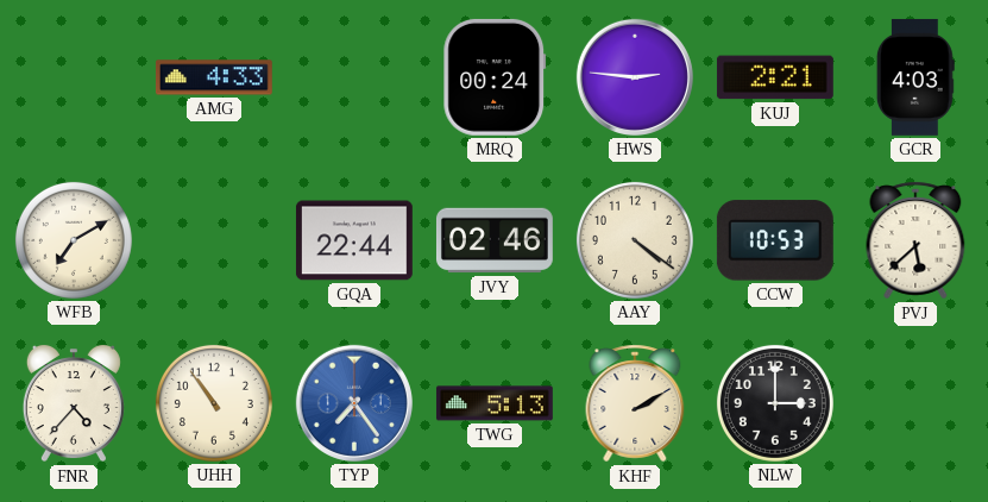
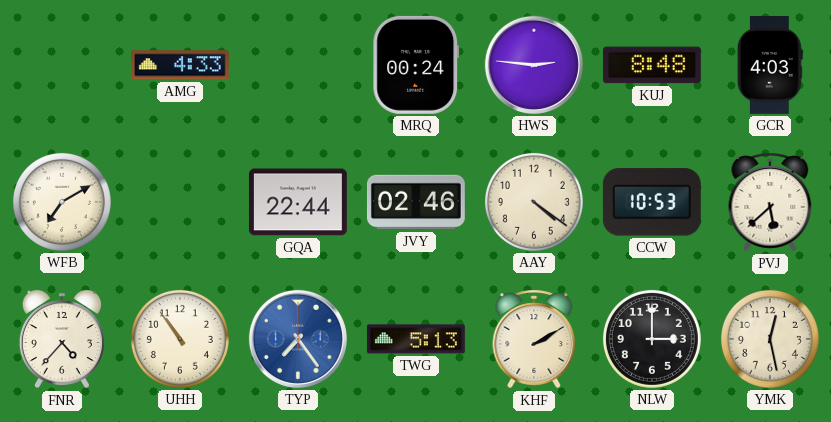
KUJ: 2:21 -> 8:48 (652, 65)
YMK: none -> 12:28 (770, 339)
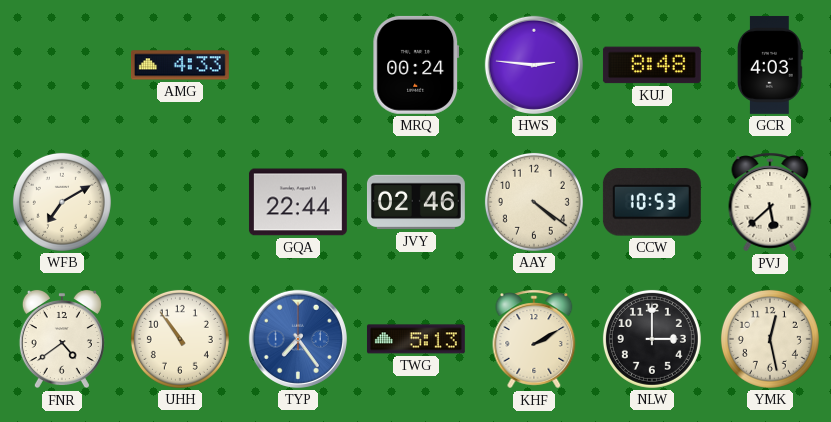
FNR: 4:37 -> 4:39 (62, 339)
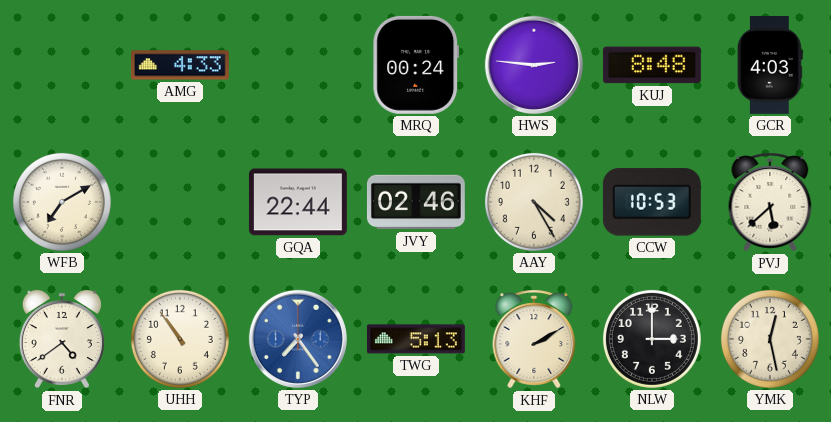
AAY: 4:21 -> 4:25 (534, 202)
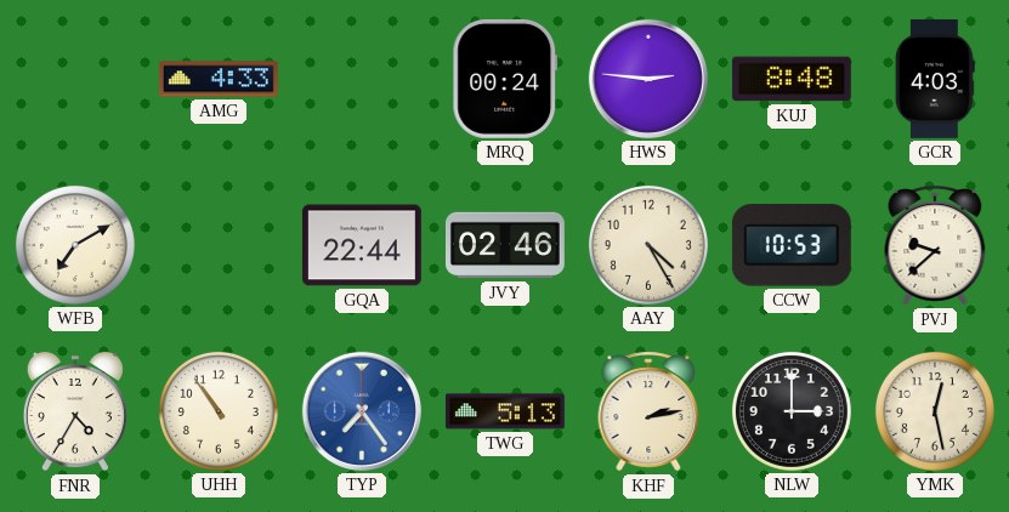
PVJ: 5:38 -> 9:38 (935, 245)
FNR: 4:39 -> 4:35 (75, 411)
KHF: 2:10 -> 2:13 (648, 411)
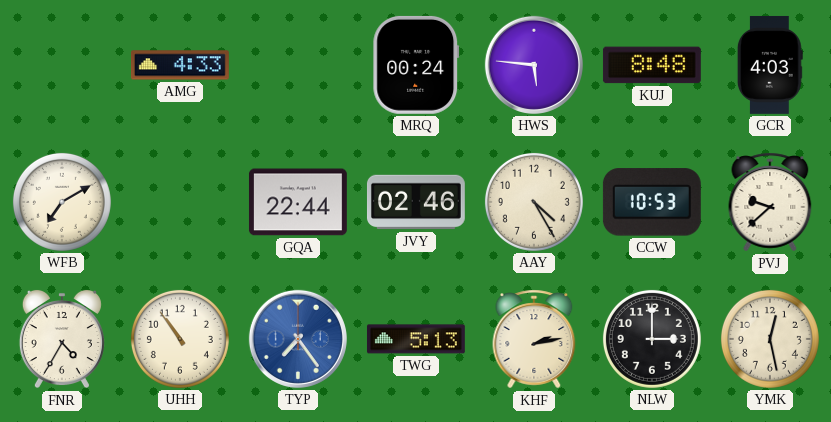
HWS: 2:46 -> 5:46 (534, 65)
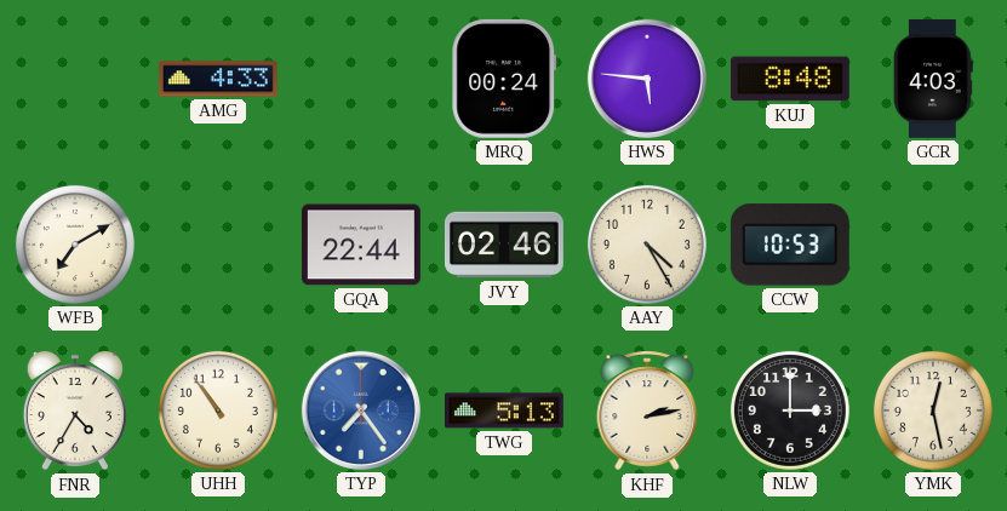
PVJ: 9:38 -> none (770, 202)
